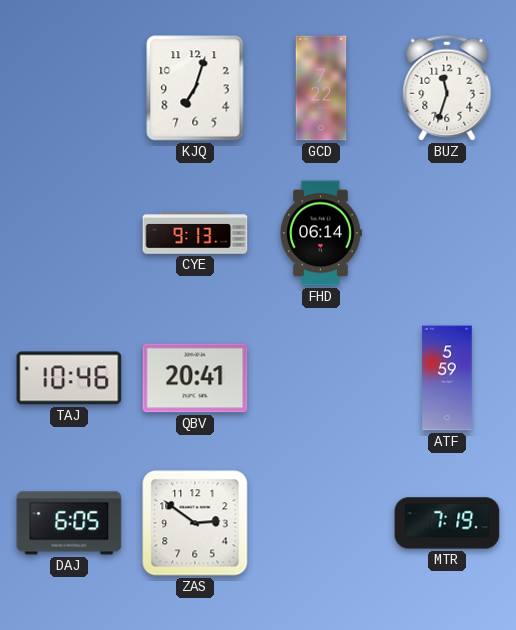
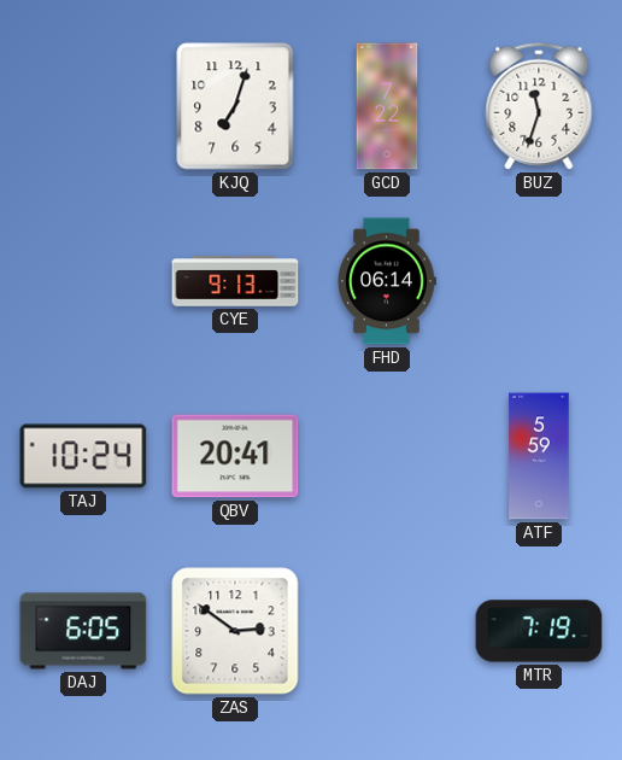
TAJ: 10:46 -> 10:24 (83, 456)
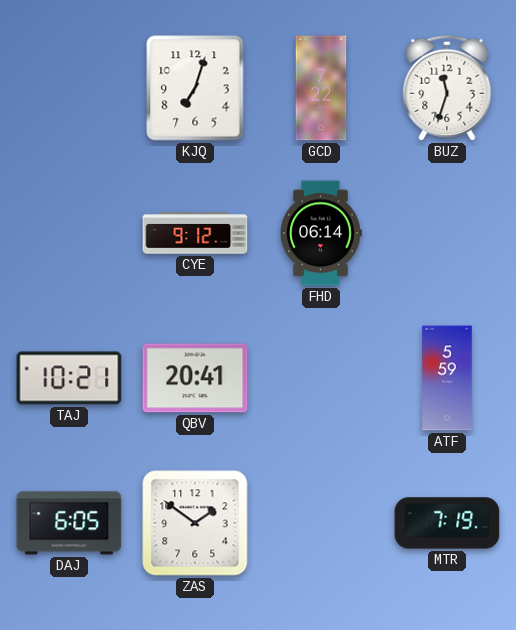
CYE: 9:13 -> 9:12 (195, 233)
TAJ: 10:24 -> 10:21 (69, 378)
ZAS: 2:51 -> 1:51 (195, 523)
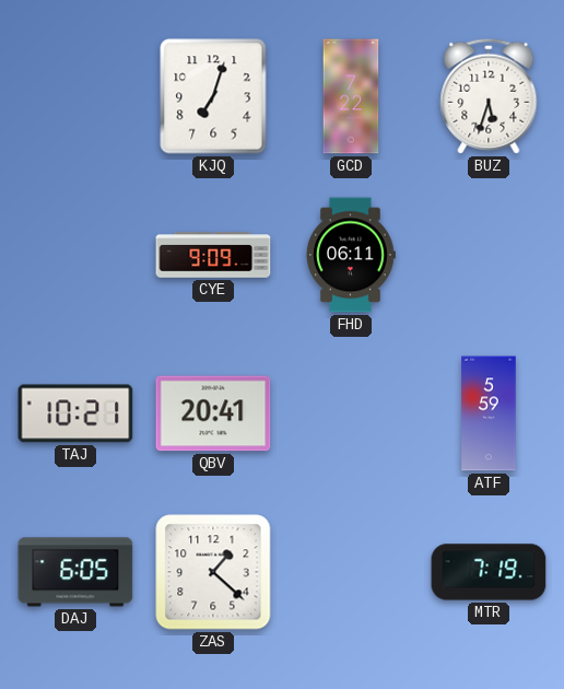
BUZ: 11:33 -> 5:33 (489, 96)
CYE: 9:12 -> 9:09 (213, 255)
FHD: 06:14 -> 06:11 (351, 255)
ZAS: 1:51 -> 1:22 (213, 572)
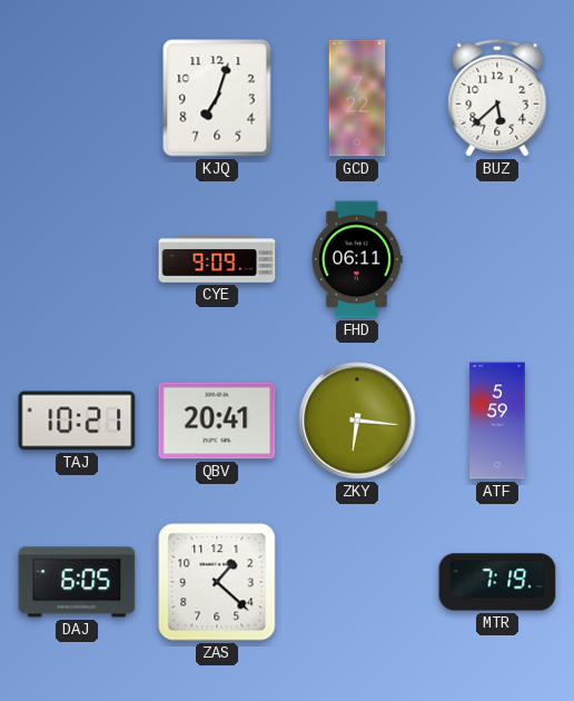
BUZ: 5:33 -> 5:38 (497, 98)
ZKY: none -> 6:16 (357, 421)
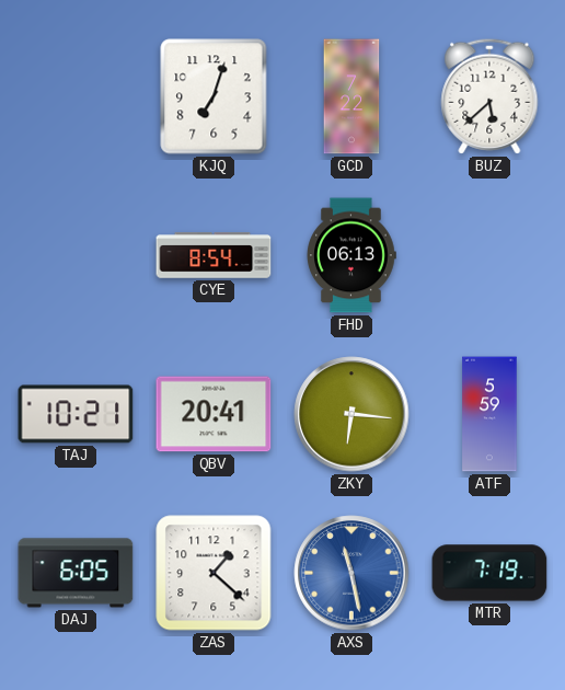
CYE: 9:09 -> 8:54 (214, 255)
FHD: 06:11 -> 06:13 (351, 255)
AXS: none -> 11:28 (351, 573)
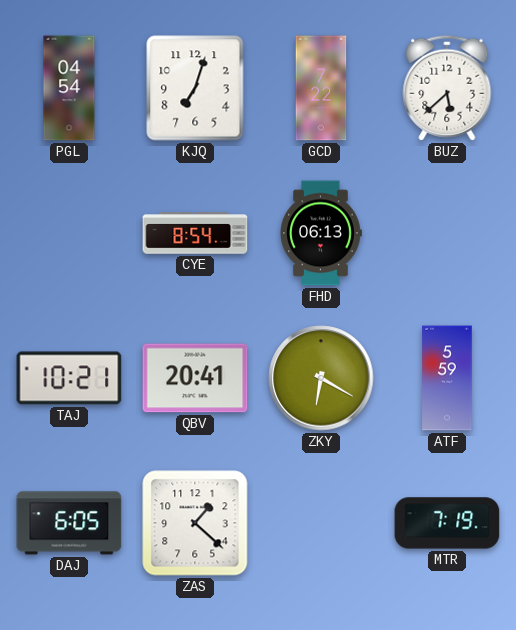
PGL: none -> 04:54 (69, 88)
ZKY: 6:16 -> 6:20 (321, 378)
AXS: 11:28 -> none (351, 573)
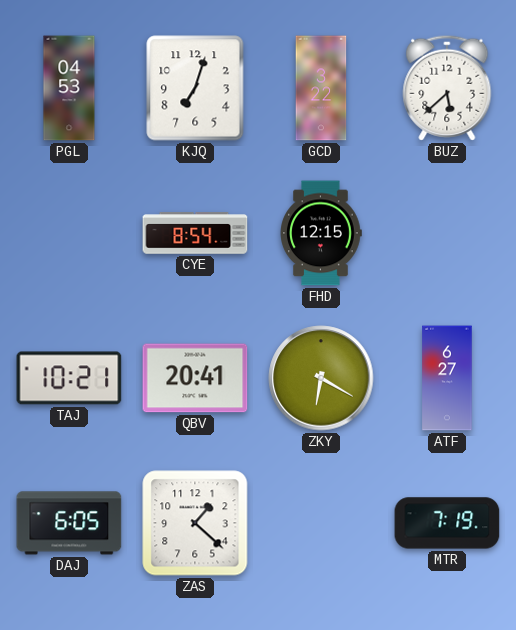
PGL: 04:54 -> 04:53 (69, 88)
GCD: 7:22 -> 3:22 (321, 88)
FHD: 06:13 -> 12:15 (321, 233)
ATF: 5:59 -> 6:27 (447, 378)
